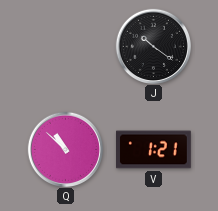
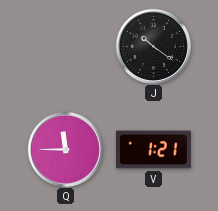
Q: 10:52 -> 11:45 (65, 149)
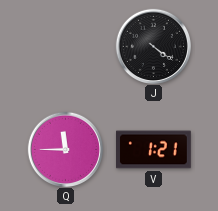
J: 10:21 -> 4:21 (153, 46)
